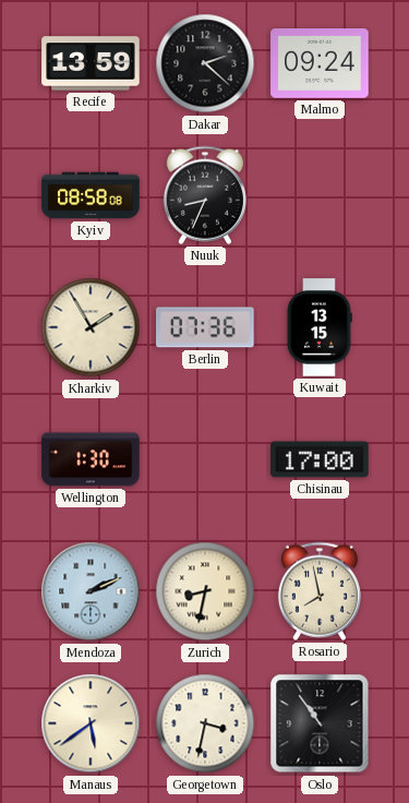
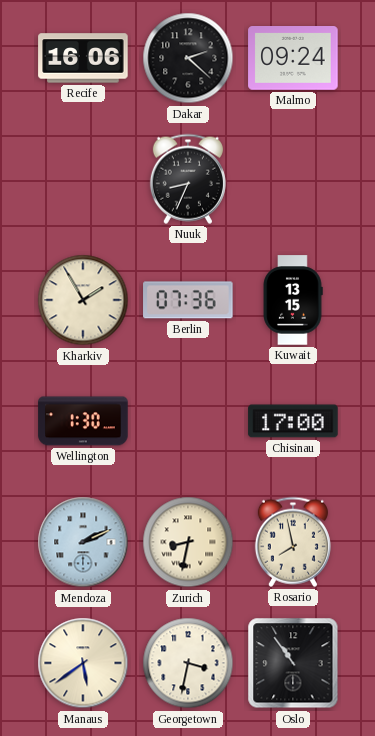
Recife: 13:59 -> 16:06 (83, 58)
Kyiv: 08:58 -> none (91, 195)
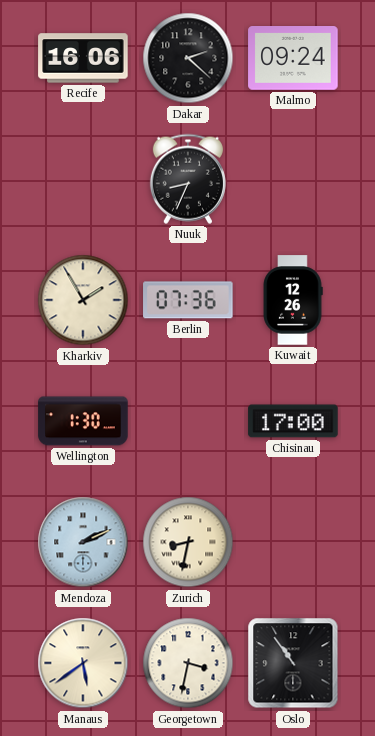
Kuwait: 13:15 -> 12:26 (293, 300)
Rosario: 7:58 -> none (293, 542)
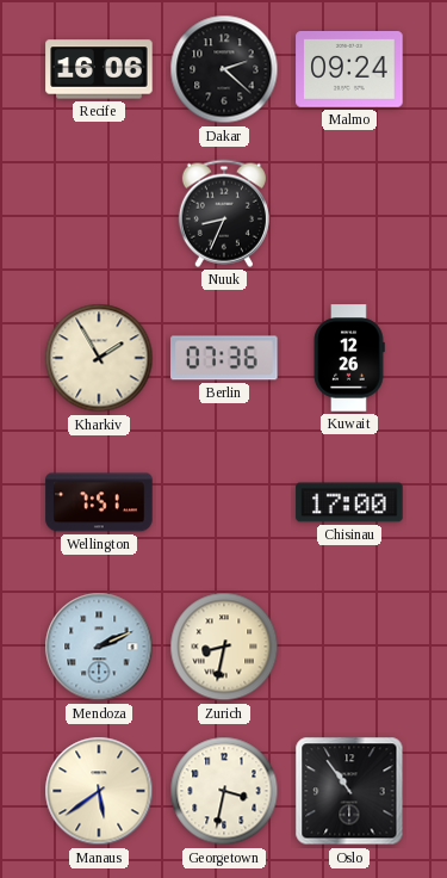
Wellington: 1:30 -> 7:51 (99, 502)
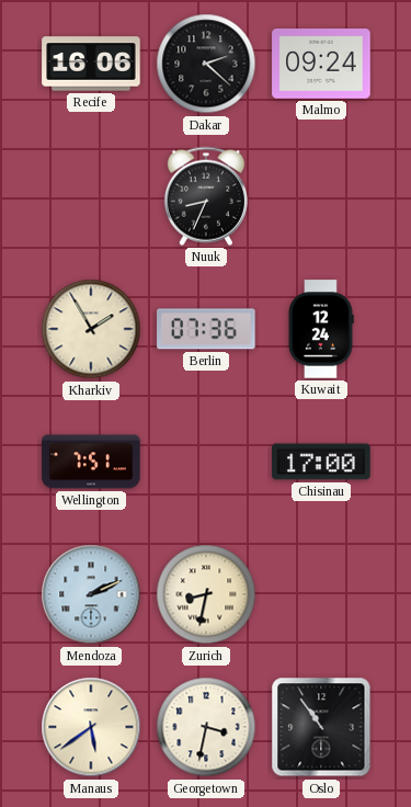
Kuwait: 12:26 -> 12:24 (321, 329)
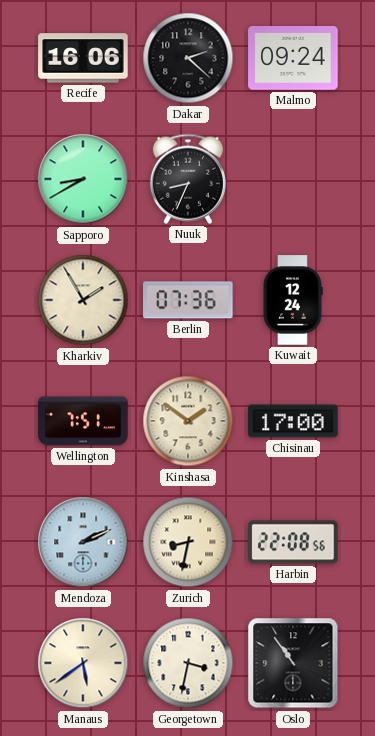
Sapporo: none -> 8:40 (83, 179)
Kinshasa: none -> 1:51 (188, 421)
Harbin: none -> 22:08 (293, 542)
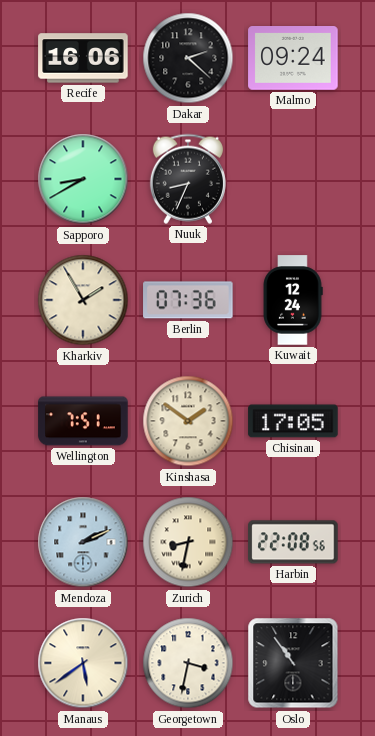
Chisinau: 17:00 -> 17:05 (293, 421)
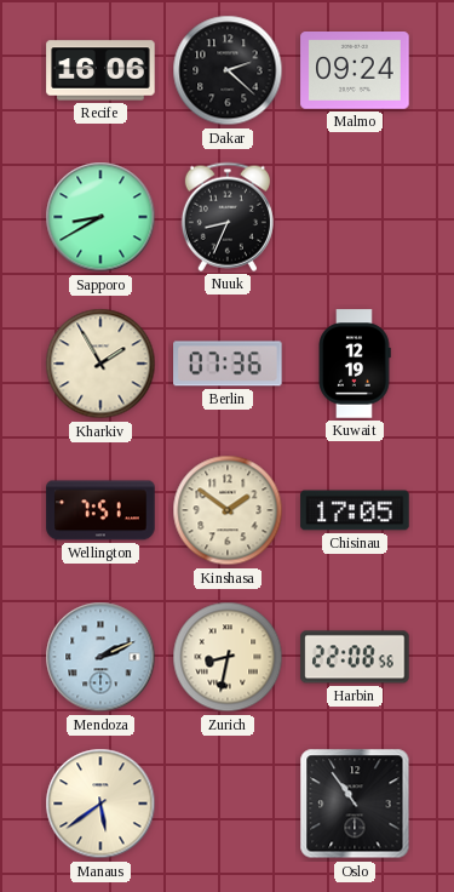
Kuwait: 12:24 -> 12:19 (355, 364)
Georgetown: 3:32 -> none (188, 663)
